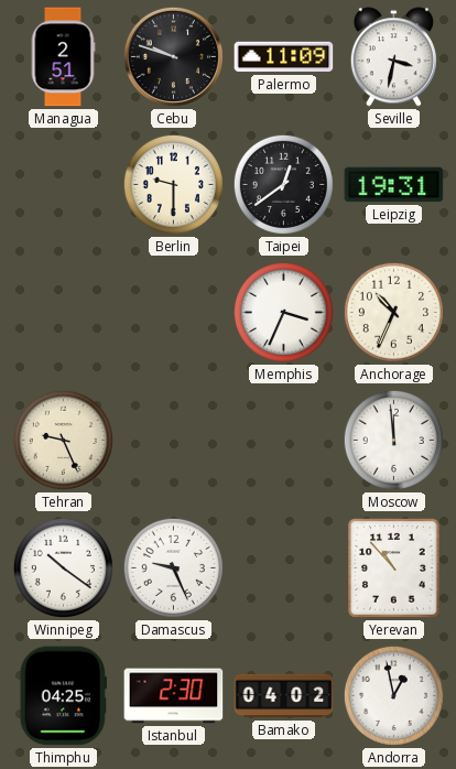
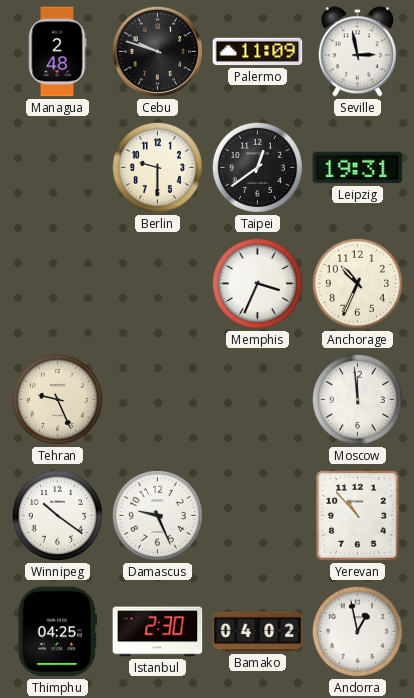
Managua: 2:51 -> 2:48 (57, 52)
Seville: 3:32 -> 2:58 (357, 52)
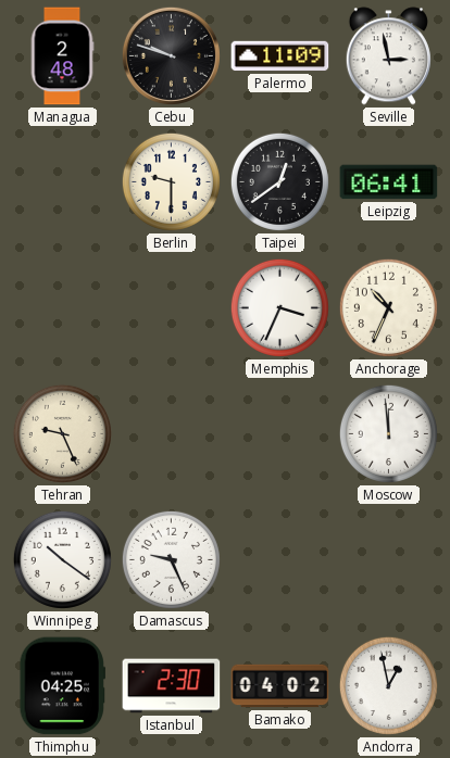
Leipzig: 19:31 -> 06:41 (389, 182)
Yerevan: 10:53 -> none (358, 516)
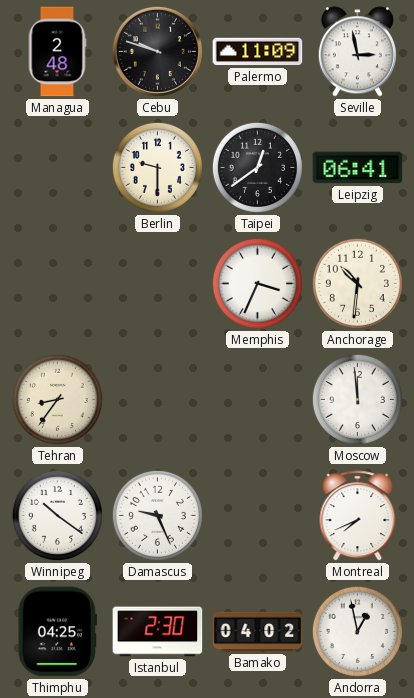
Anchorage: 10:34 -> 10:31 (357, 283)
Tehran: 9:26 -> 8:36 (57, 399)
Montreal: none -> 7:41 (358, 516)
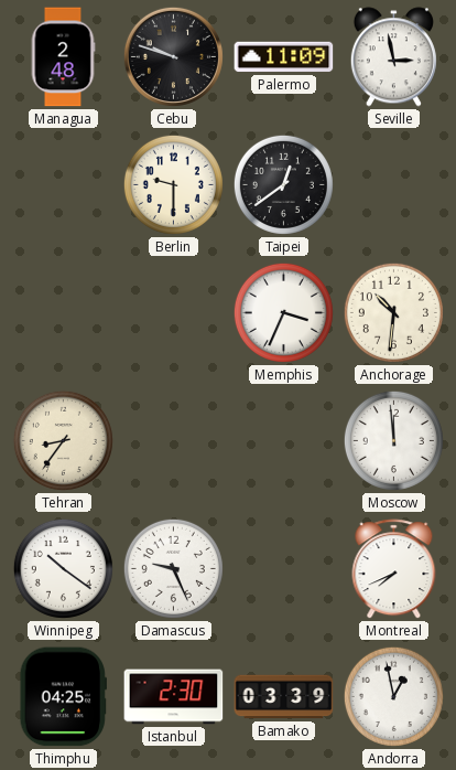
Leipzig: 06:41 -> none (358, 168)
Bamako: 04:02 -> 03:39 (284, 697)
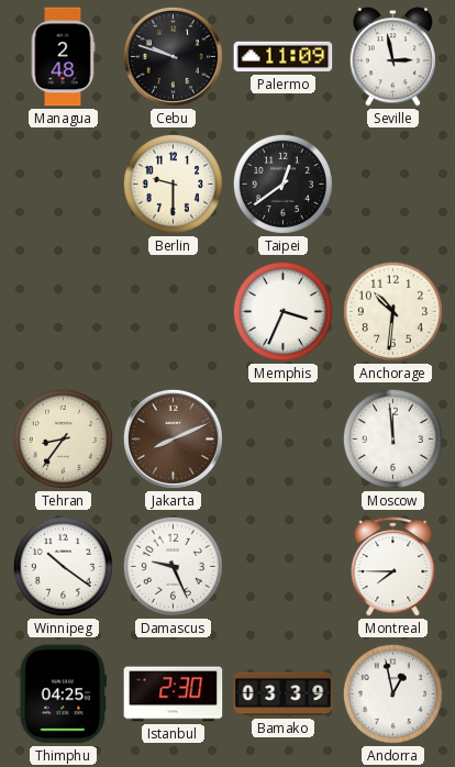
Jakarta: none -> 8:11 (173, 438)
Montreal: 7:41 -> 7:45 (393, 567)
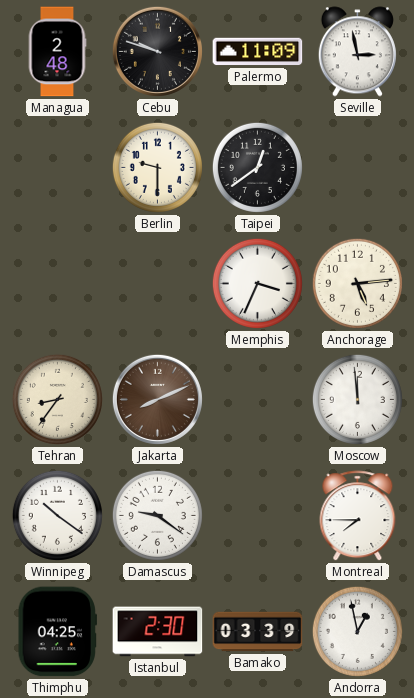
Anchorage: 10:31 -> 5:14 (357, 283)
Damascus: 9:26 -> 9:21 (157, 515)
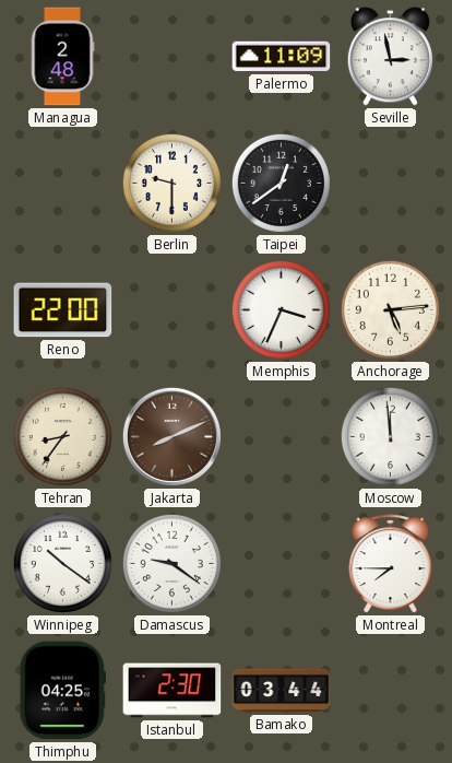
Cebu: 9:48 -> none (157, 51)
Reno: none -> 22:00 (63, 310)
Bamako: 03:39 -> 03:44 (282, 691)
Andorra: 12:58 -> none (357, 631)
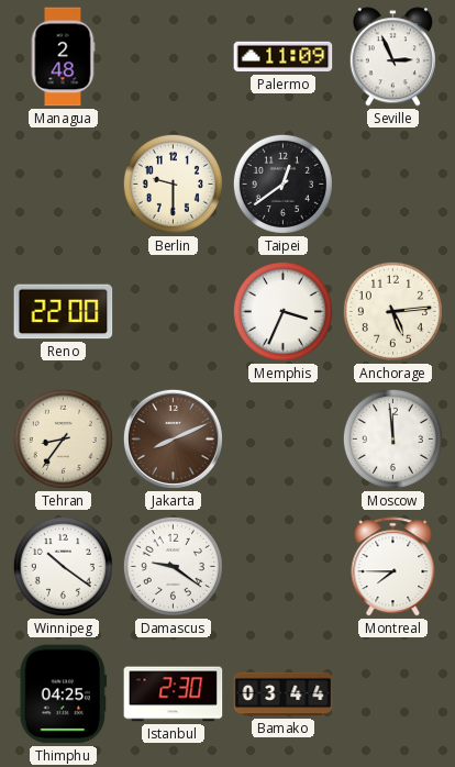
Seville: 2:58 -> 2:56 (392, 57)
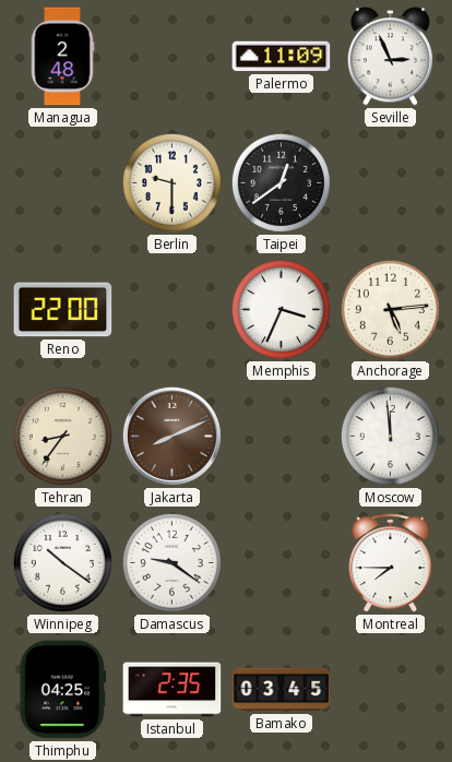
Istanbul: 2:30 -> 2:35 (173, 690)
Bamako: 03:44 -> 03:45 (282, 690)
